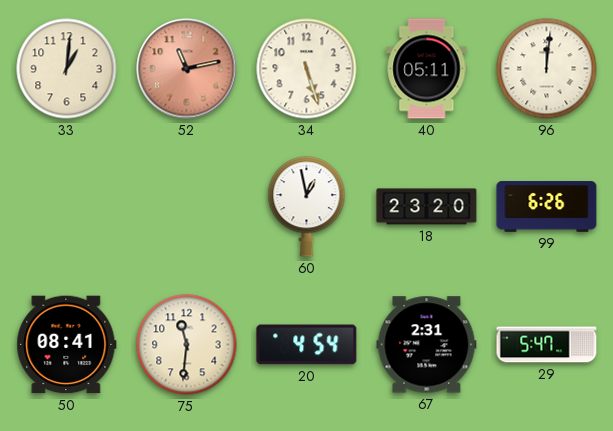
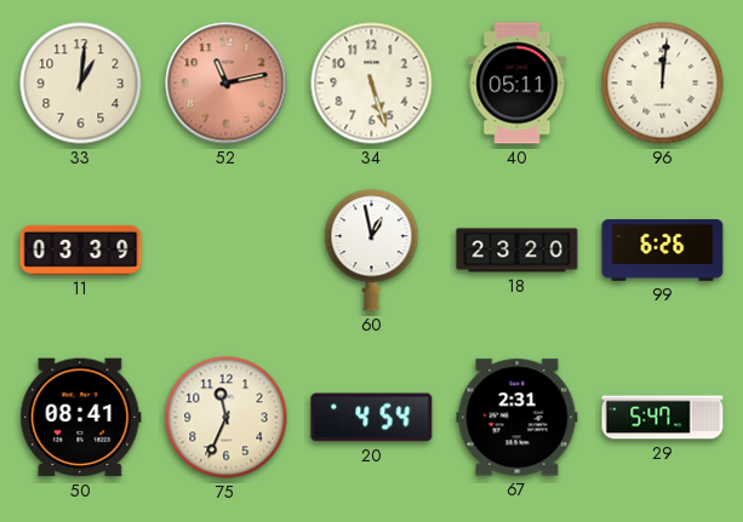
11: none -> 03:39 (81, 249)
75: 11:31 -> 11:34 (227, 418)
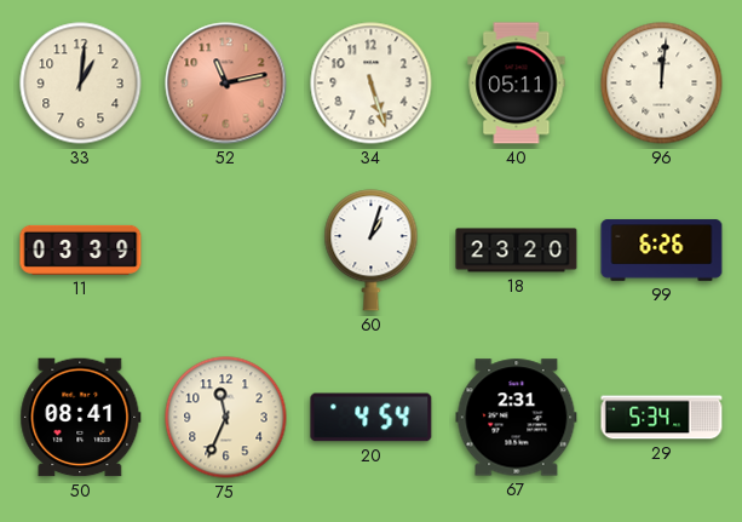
60: 12:58 -> 1:03 (372, 251)
29: 5:47 -> 5:34 (662, 418)
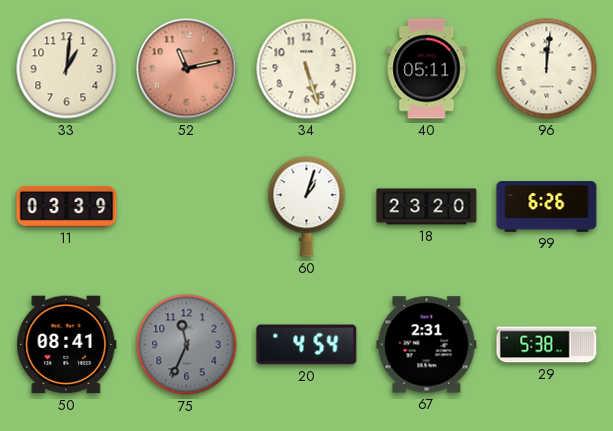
75 dial: cream -> grey (187, 345)
29: 5:34 -> 5:38 (547, 345)
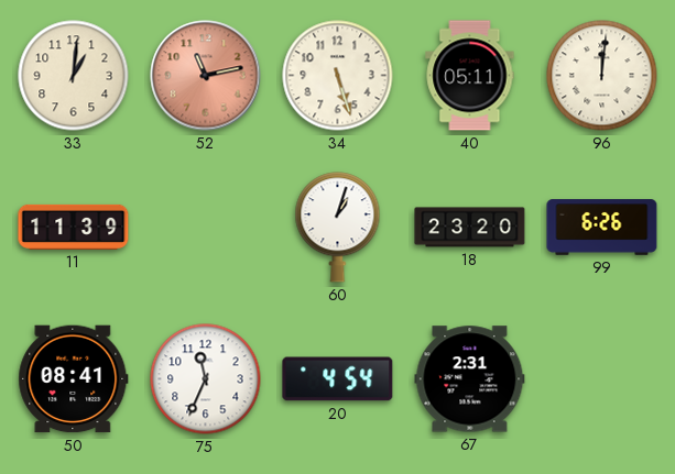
11: 03:39 -> 11:39 (74, 227)
75 dial: grey -> white (206, 379)
29: 5:38 -> none (547, 345)
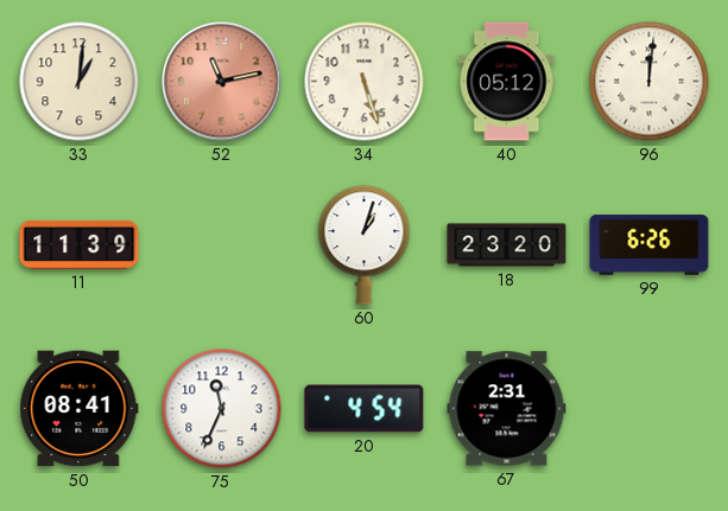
40: 05:11 -> 05:12 (507, 82)
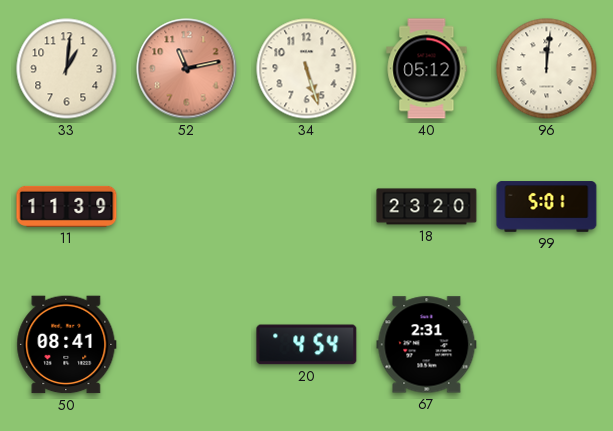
60: 1:03 -> none (365, 245)
99: 6:26 -> 5:01 (547, 207)
75: 11:34 -> none (222, 409)
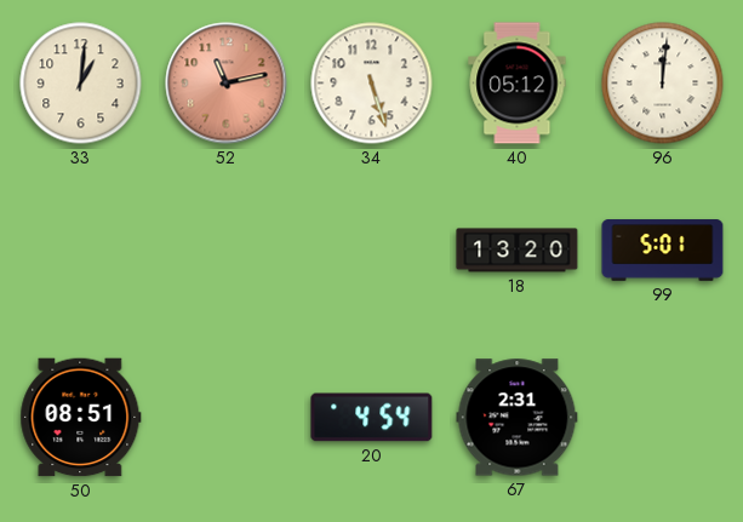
11: 11:39 -> none (67, 206)
18: 23:20 -> 13:20 (518, 251)
50: 08:41 -> 08:51 (81, 418)
